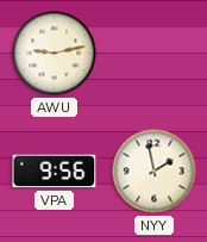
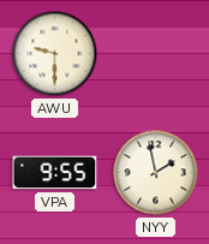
AWU: 9:13 -> 9:30 (55, 54)
VPA: 9:56 -> 9:55 (55, 173)
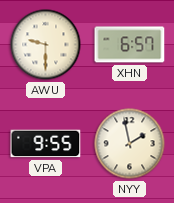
XHN: none -> 6:57 (130, 45)
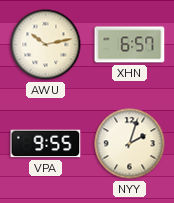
AWU: 9:30 -> 10:13 (46, 45)
NYY: 1:58 -> 2:03 (130, 144)
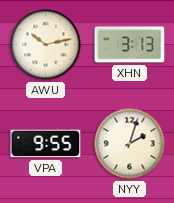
XHN: 6:57 -> 3:13 (130, 45)
